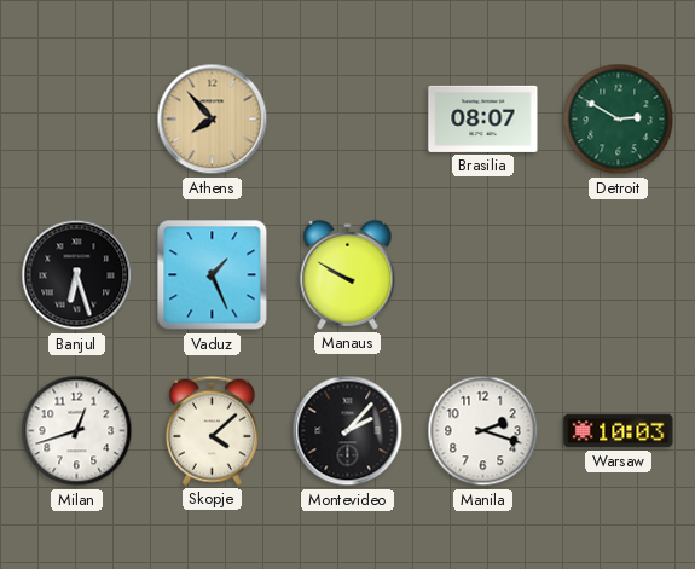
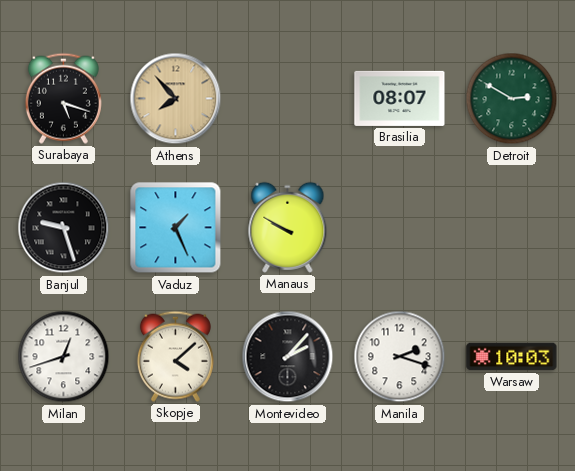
Surabaya: none -> 5:18 (63, 98)
Banjul: 6:27 -> 9:27 (64, 228)
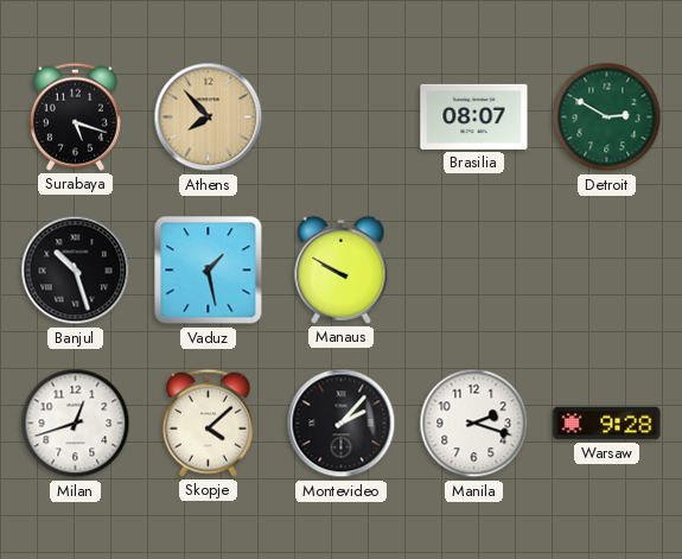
Banjul: 9:27 -> 10:27 (76, 271)
Vaduz: 1:26 -> 1:28 (209, 271)
Warsaw: 10:03 -> 9:28 (607, 424)
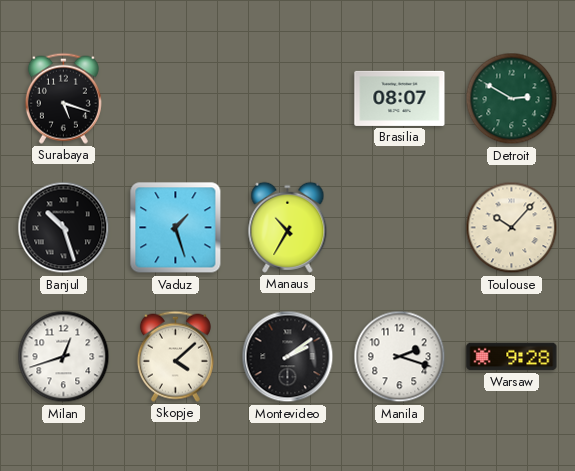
Athens: 7:53 -> none (209, 117)
Vaduz: 1:28 -> 1:27 (176, 228)
Manaus: 9:50 -> 10:35 (288, 227)
Toulouse: none -> 10:07 (512, 228)
Montevideo: 2:07 -> 2:09 (288, 357)
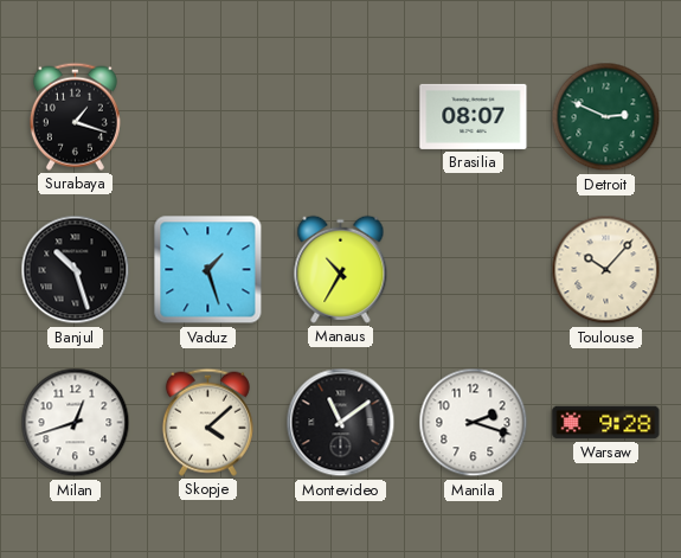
Surabaya: 5:18 -> 1:18 (75, 116)
Detroit: 2:50 -> 2:49 (606, 117)
Montevideo: 2:09 -> 11:09 (341, 423)
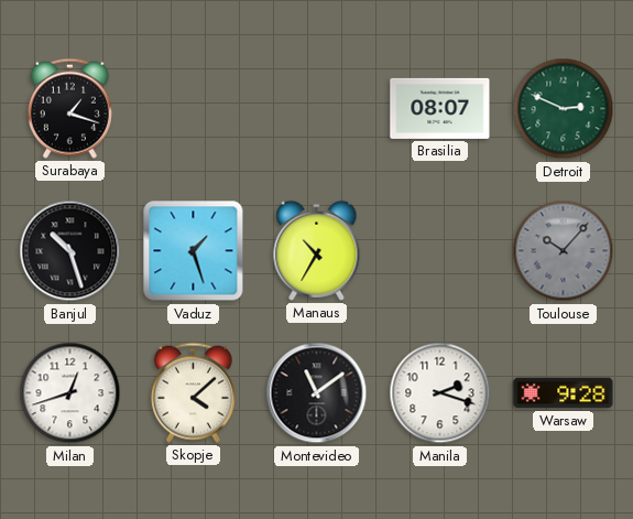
Toulouse dial: cream -> grey (564, 251)
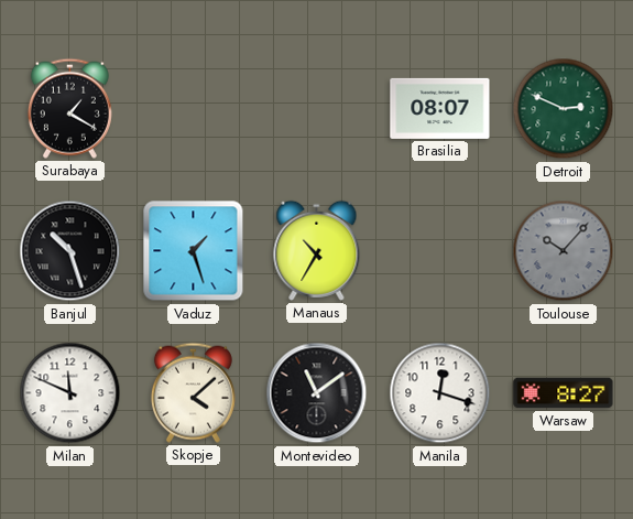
Surabaya: 1:18 -> 1:20 (69, 108)
Milan: 12:42 -> 11:49 (70, 393)
Manila: 2:18 -> 12:18 (440, 393)
Warsaw: 9:28 -> 8:27 (564, 393)
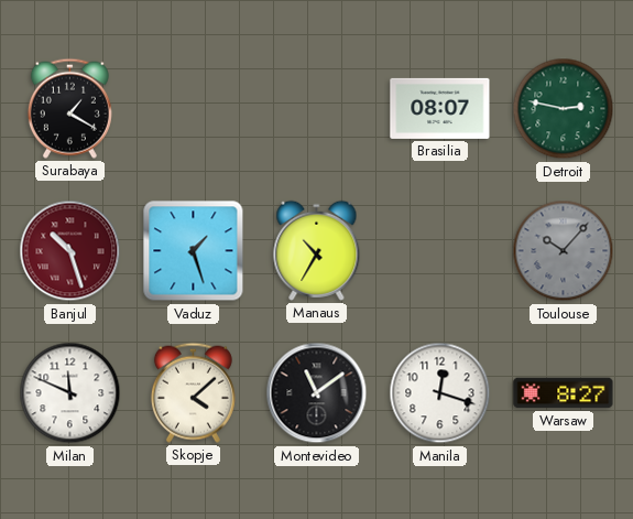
Detroit: 2:49 -> 2:47 (564, 109)
Banjul dial: black -> burgundy (70, 251)
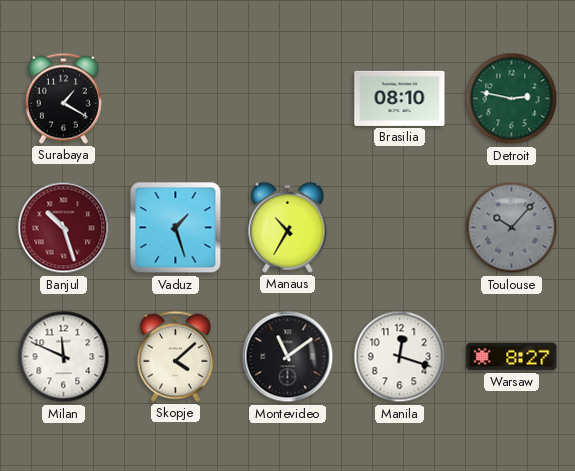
Brasilia: 08:07 -> 08:10 (400, 98)
